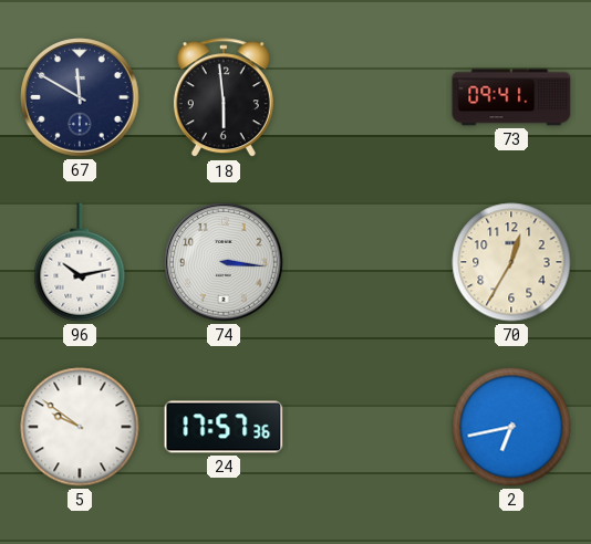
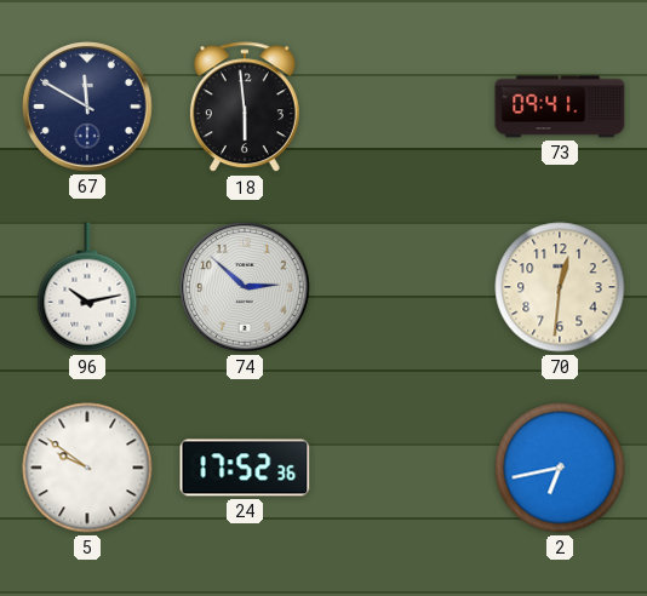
74: 3:16 -> 2:52 (245, 287)
70: 12:35 -> 12:31 (560, 287)
24: 17:57 -> 17:52 (245, 468)
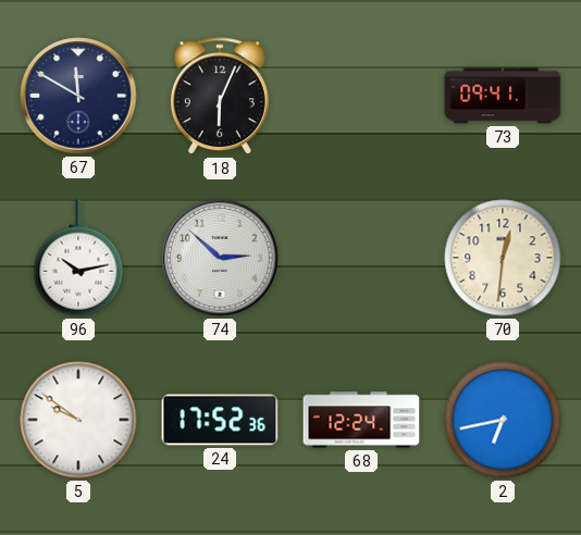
18: 5:59 -> 6:04 (220, 97)
68: none -> 12:24 (361, 420)
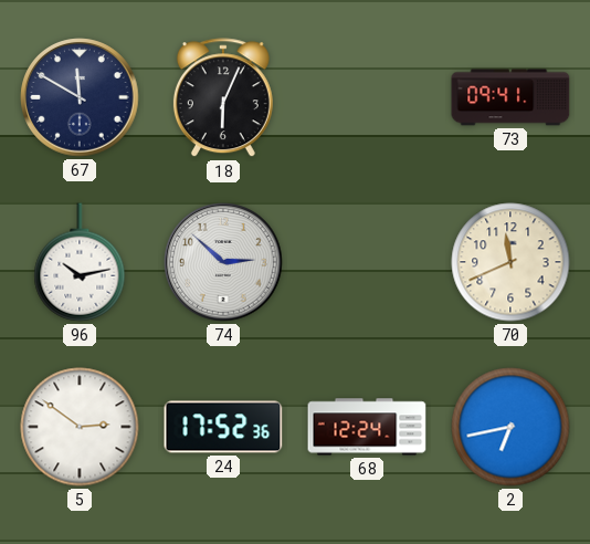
70: 12:31 -> 11:41 (510, 262)
5: 9:51 -> 2:51 (80, 427)
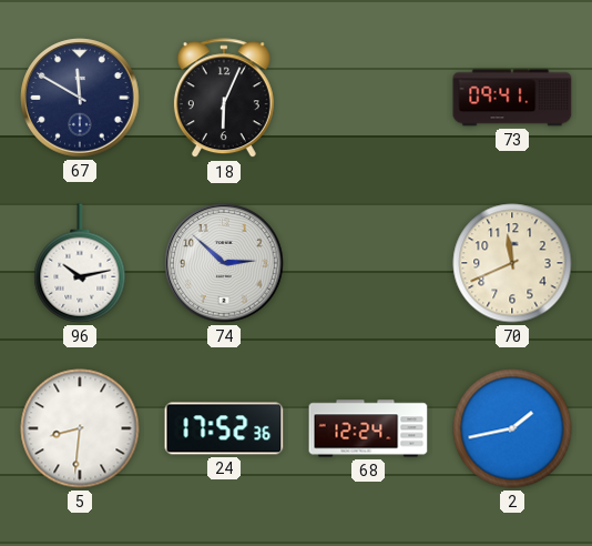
5: 2:51 -> 8:31 (80, 428)
2: 6:43 -> 1:43 (512, 428)
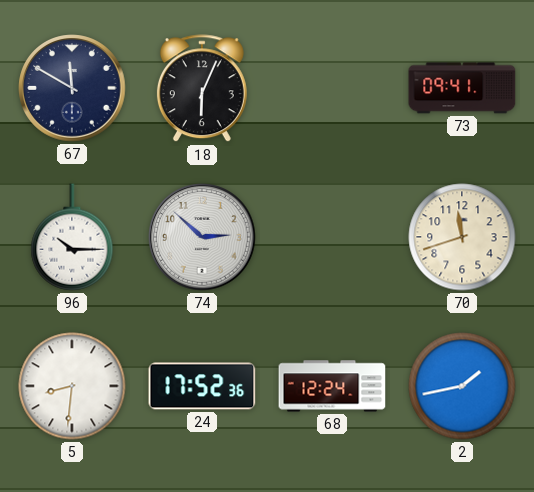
96: 10:13 -> 10:15 (72, 237)
70: 11:41 -> 11:42 (462, 237)
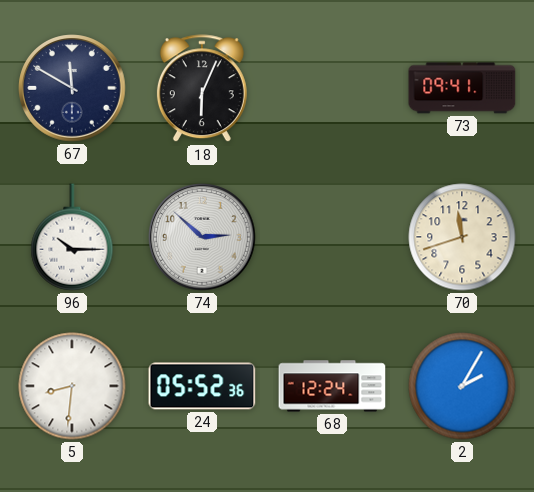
24: 17:52 -> 05:52 (202, 386)
2: 1:43 -> 2:05 (462, 386)
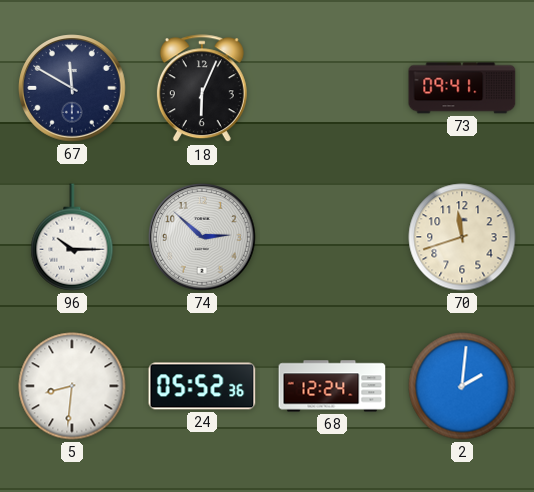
2: 2:05 -> 2:01 (462, 386)
